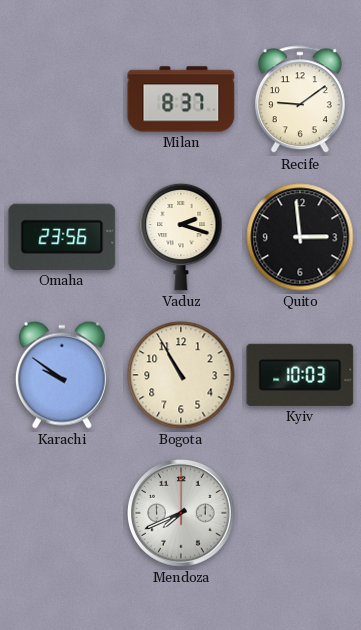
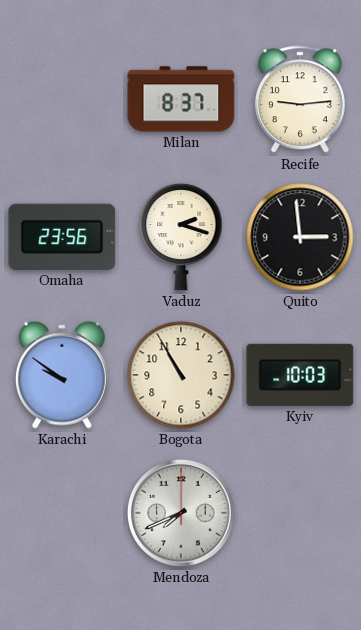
Recife: 9:09 -> 9:14 (300, 100)
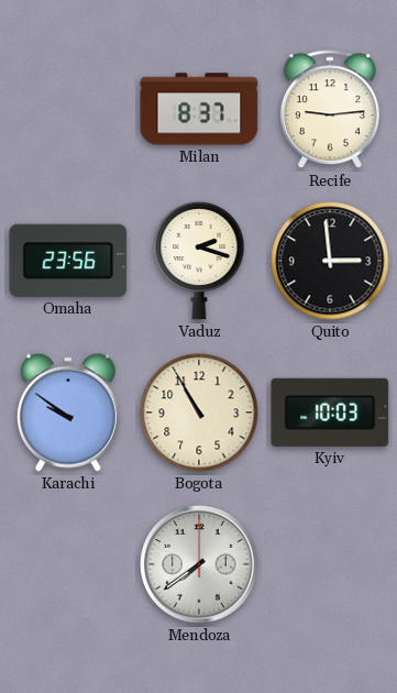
Mendoza: 7:41 -> 7:39 (200, 565)
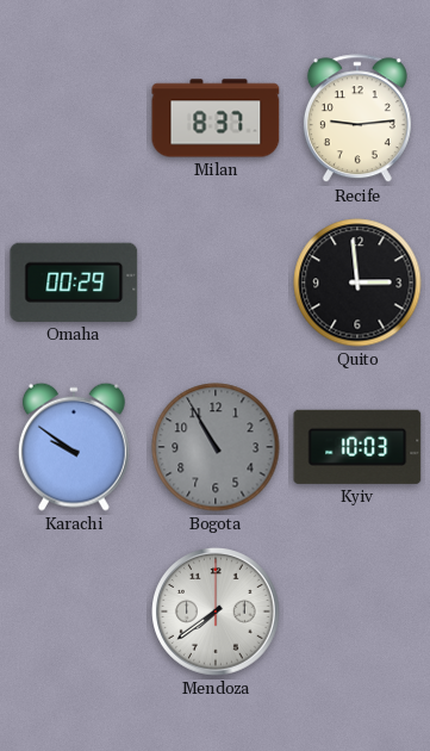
Omaha: 23:56 -> 00:29 (74, 283)
Vaduz: 2:18 -> none (199, 261)
Bogota dial: cream -> grey (216, 447)
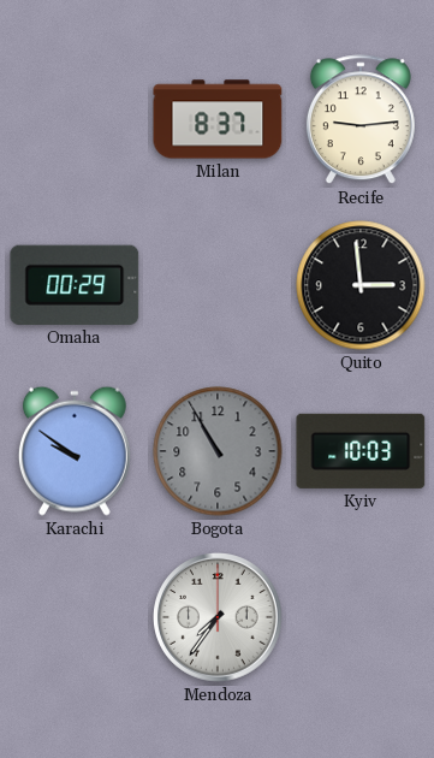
Mendoza: 7:39 -> 7:36 (219, 618)
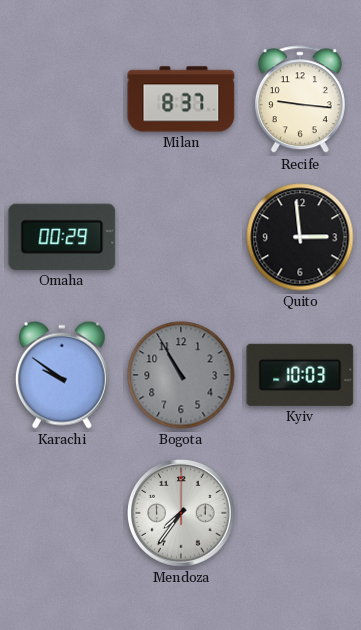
Recife: 9:14 -> 9:16 (300, 100)
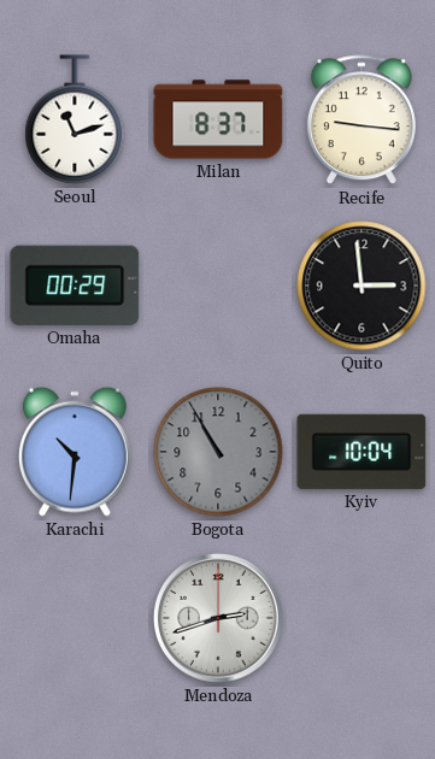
Seoul: none -> 11:12 (75, 119)
Karachi: 9:51 -> 10:31 (75, 452)
Kyiv: 10:03 -> 10:04 (361, 452)
Mendoza: 7:36 -> 2:42 (219, 619)
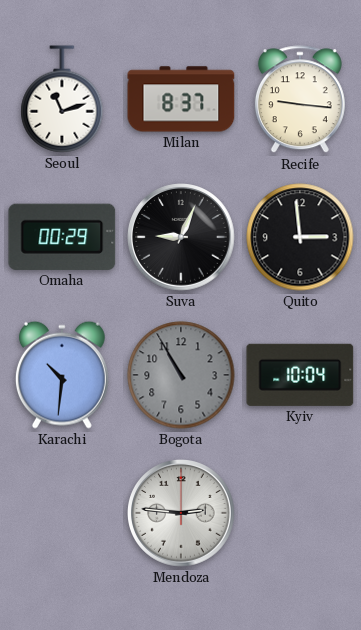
Suva: none -> 9:04 (182, 238)
Mendoza: 2:42 -> 2:46 (182, 514)
